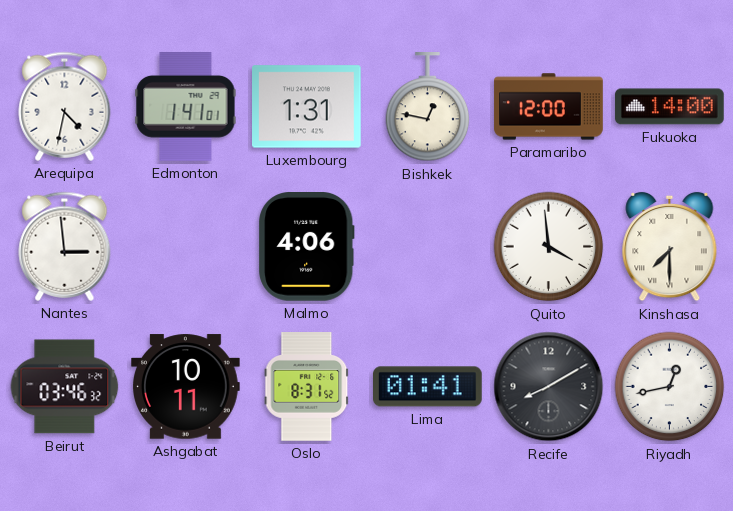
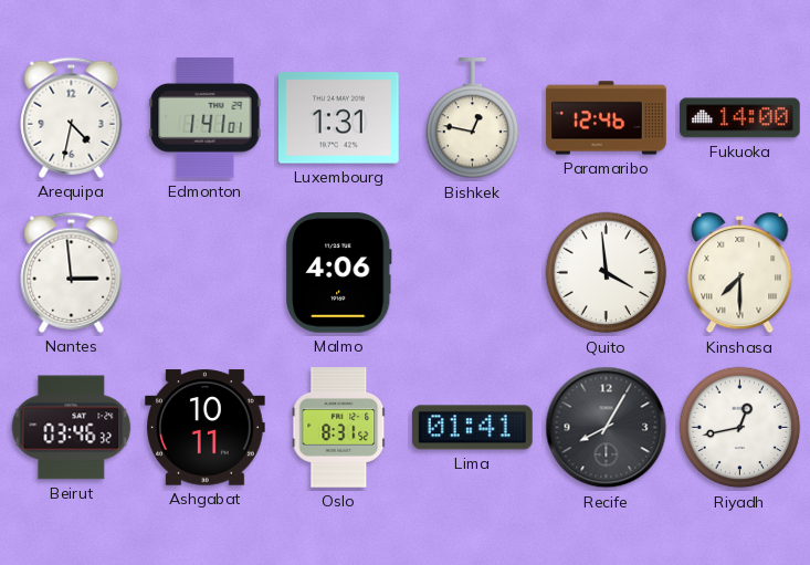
Paramaribo: 12:00 -> 12:46 (607, 118)
Recife: 8:10 -> 8:05 (607, 428)
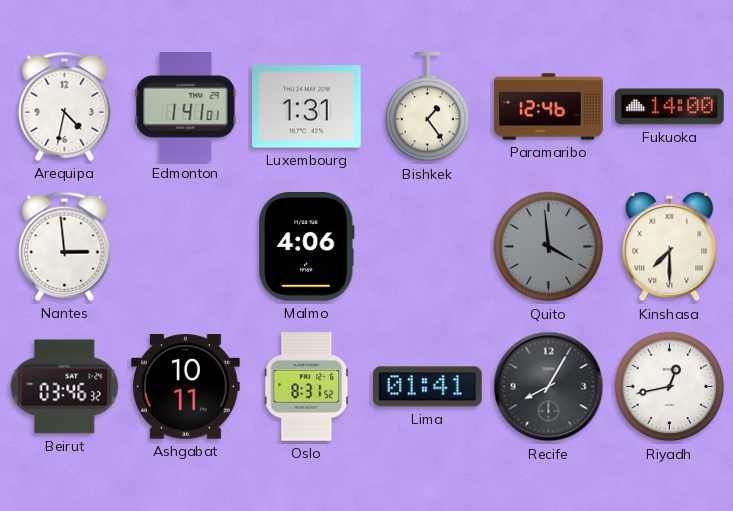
Bishkek: 12:47 -> 1:24 (428, 107)
Quito dial: white -> grey (549, 247)
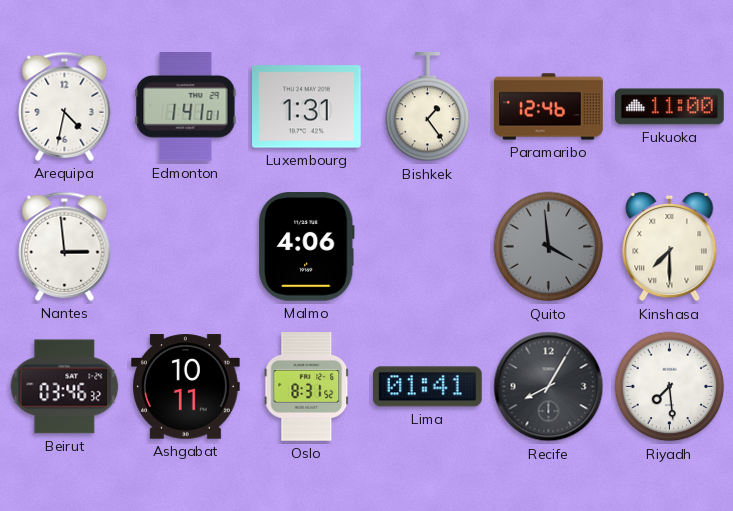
Fukuoka: 14:00 -> 11:00 (670, 107)
Riyadh: 12:43 -> 7:29 (670, 387)
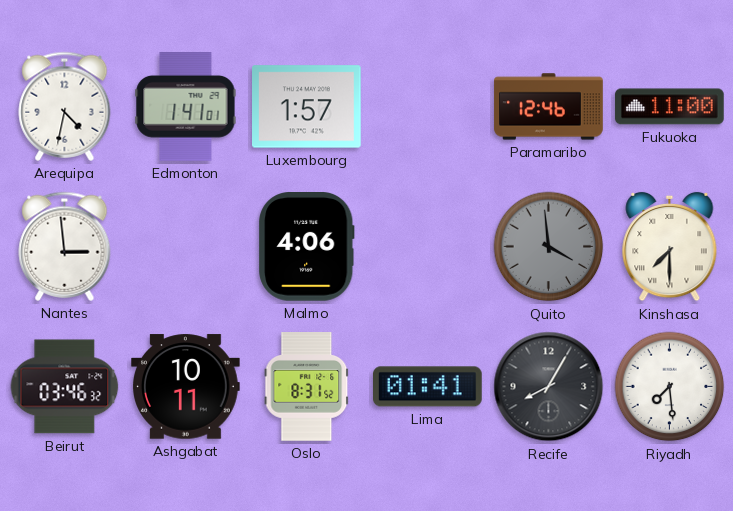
Luxembourg: 1:31 -> 1:57 (307, 107)
Bishkek: 1:24 -> none (428, 107)
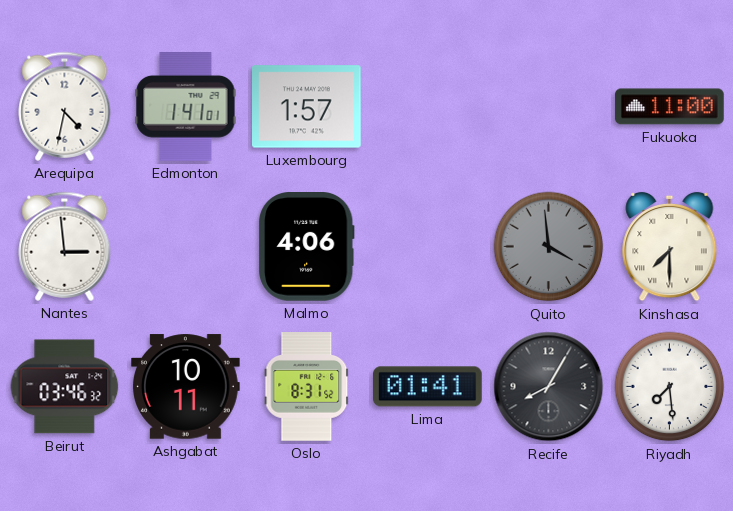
Paramaribo: 12:46 -> none (549, 107)
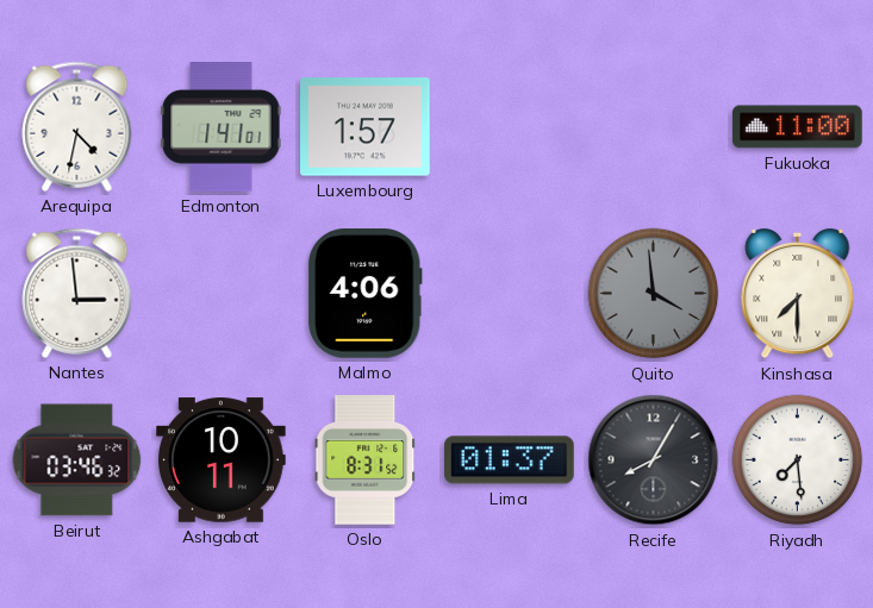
Lima: 01:41 -> 01:37 (510, 460)
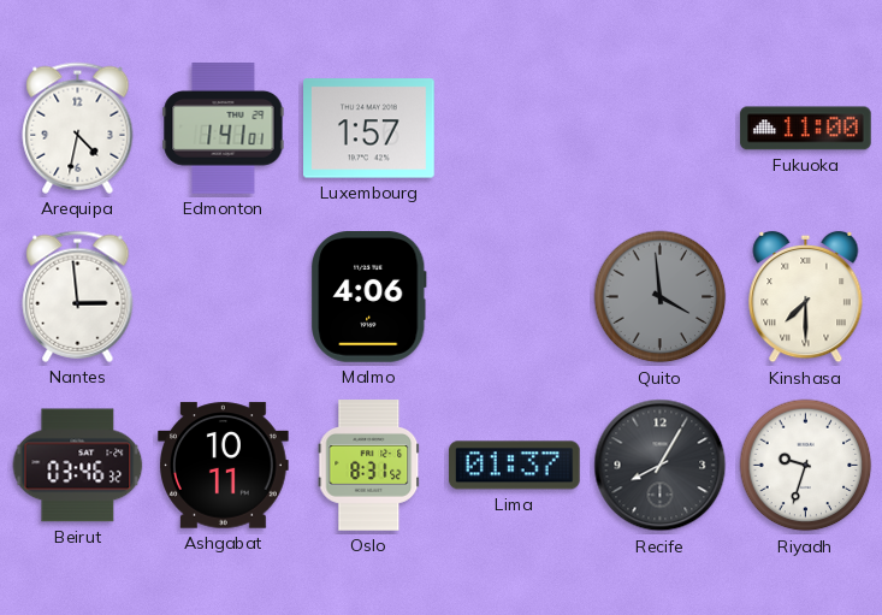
Riyadh: 7:29 -> 9:33 (806, 466)
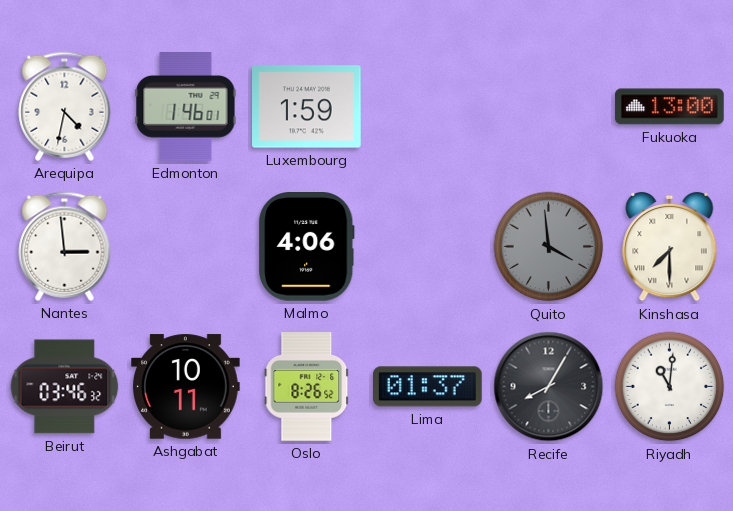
Edmonton: 1:41 -> 1:46 (186, 107)
Luxembourg: 1:57 -> 1:59 (307, 107)
Fukuoka: 11:00 -> 13:00 (670, 107)
Oslo: 8:31 -> 8:26 (307, 387)
Riyadh: 9:33 -> 11:01 (670, 387)
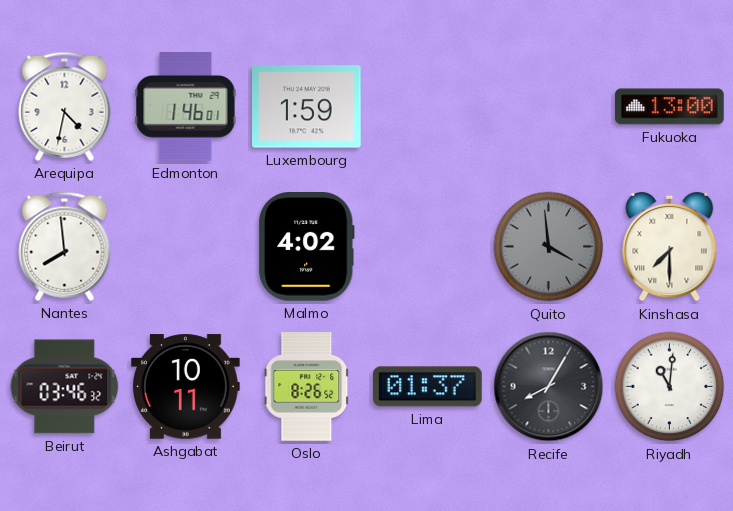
Nantes: 2:59 -> 7:59 (65, 246)
Malmo: 4:06 -> 4:02 (307, 247)
